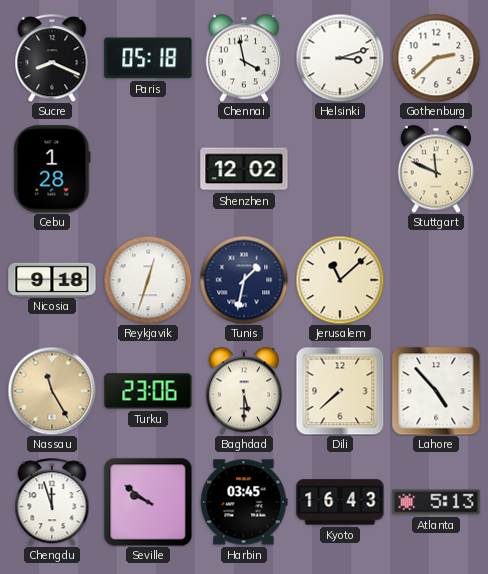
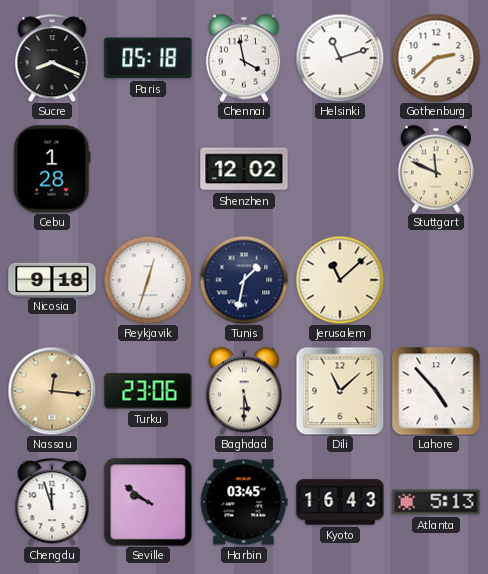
Helsinki: 3:12 -> 11:12 (340, 58)
Nassau: 11:25 -> 12:16 (52, 391)
Dili: 7:38 -> 11:08 (340, 391)
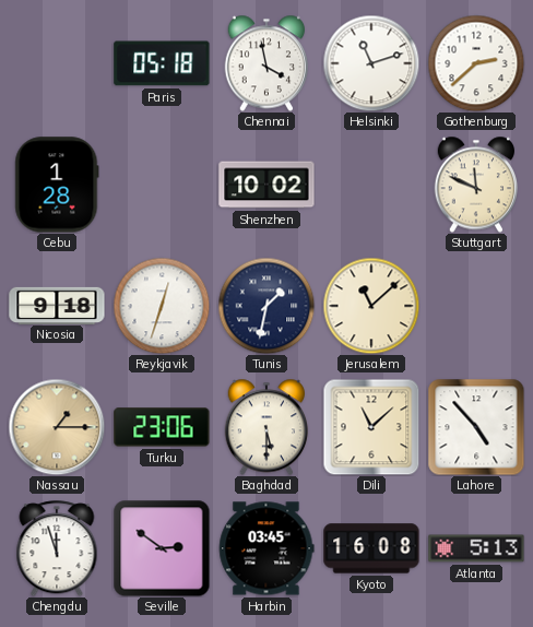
Sucre: 8:19 -> none (52, 58)
Shenzhen: 12:02 -> 10:02 (266, 185)
Nassau: 12:16 -> 1:15 (57, 427)
Seville: 9:51 -> 2:51 (162, 548)
Kyoto: 16:43 -> 16:08 (371, 548)
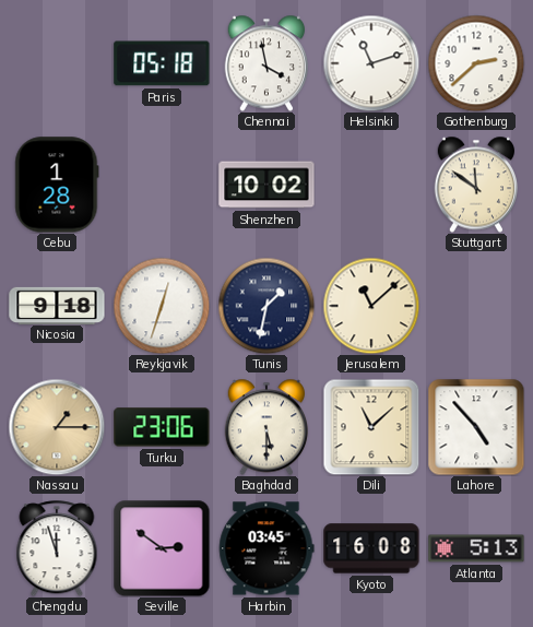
Stuttgart: 11:49 -> 11:51 (476, 185)
